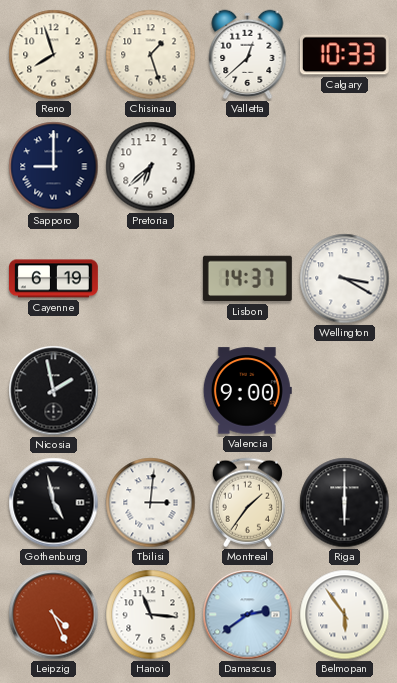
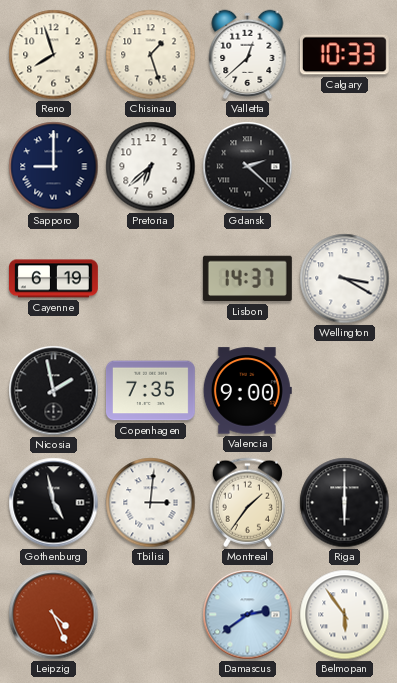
Gdansk: none -> 2:22 (248, 167)
Copenhagen: none -> 7:35 (150, 391)
Hanoi: 11:16 -> none (151, 615)
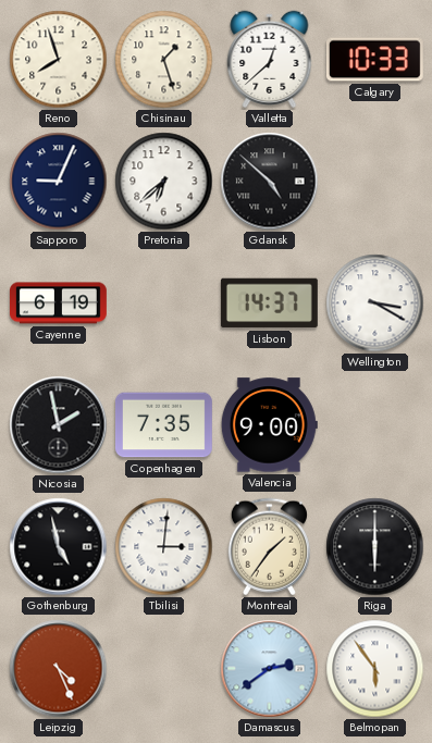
Sapporo: 9:00 -> 9:04 (59, 182)
Gdansk: 2:22 -> 4:52 (270, 182)
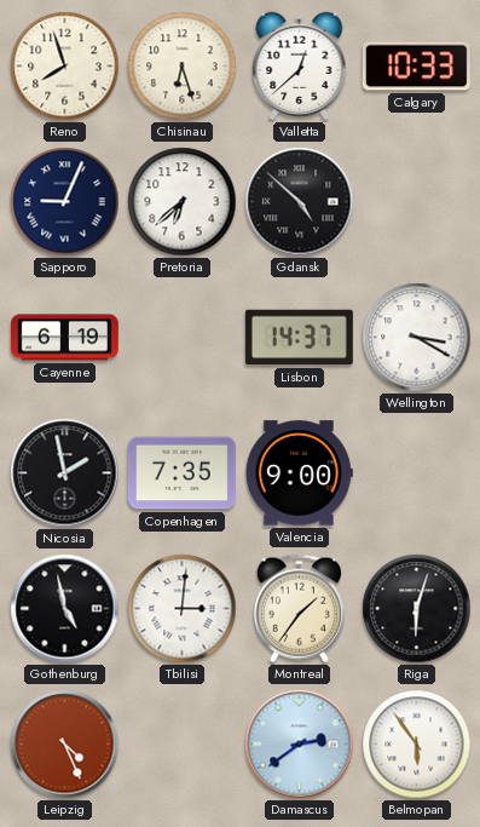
Chisinau: 1:27 -> 6:27 (183, 67)
Riga: 6:00 -> 6:03 (417, 609)
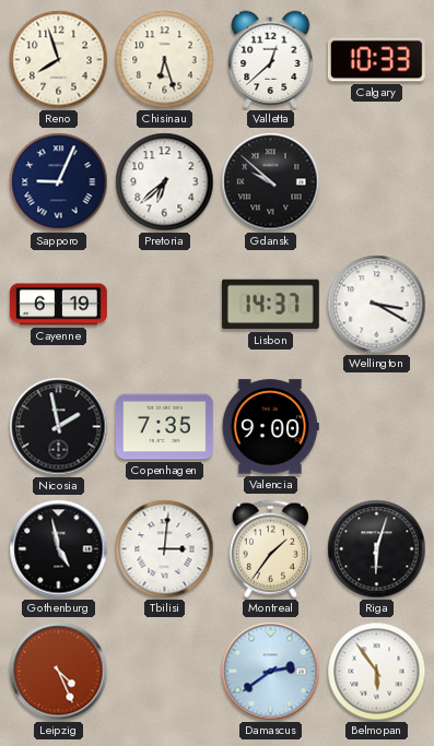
Gdansk: 4:52 -> 9:52 (271, 182)
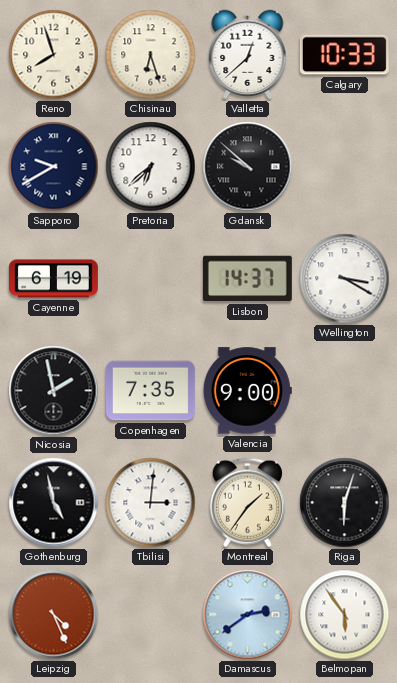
Sapporo: 9:04 -> 9:40 (54, 167)
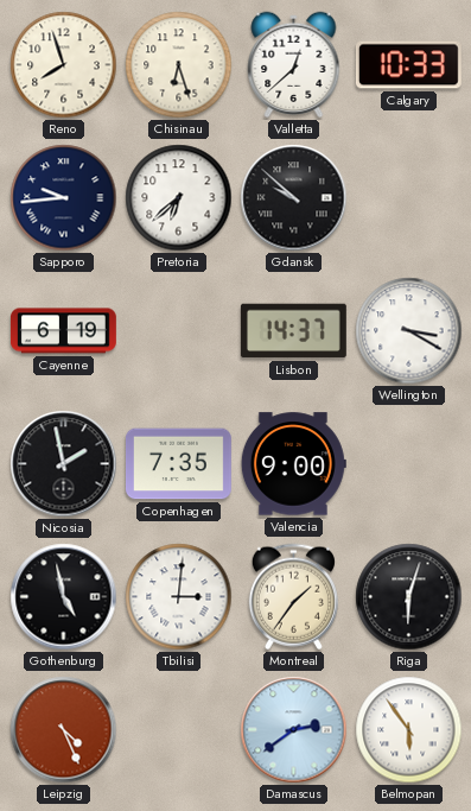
Sapporo: 9:40 -> 9:44 (64, 198)
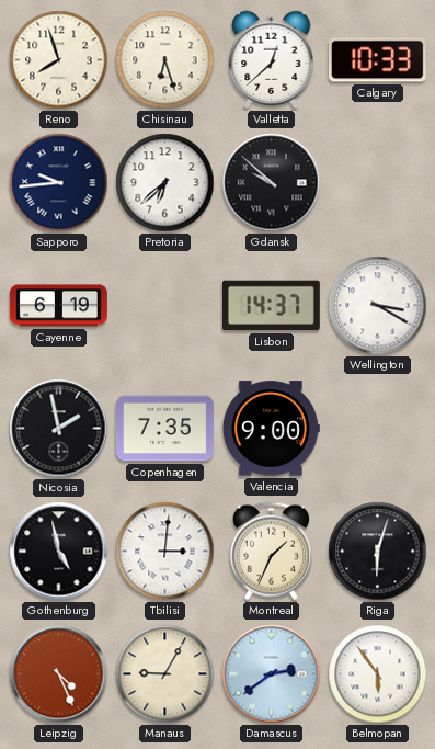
Montreal: 1:36 -> 1:34 (271, 552)
Manaus: none -> 9:05 (165, 674)
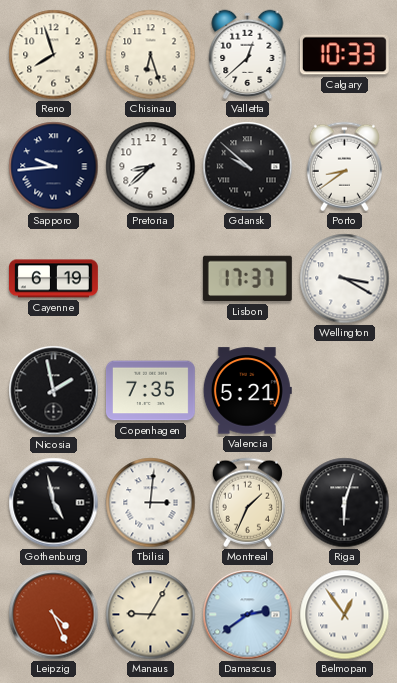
Pretoria: 6:38 -> 8:38 (151, 167)
Porto: none -> 8:39 (344, 167)
Lisbon: 14:37 -> 17:37 (247, 279)
Valencia: 9:00 -> 5:21 (247, 391)
Belmopan: 5:54 -> 12:54 (345, 615)
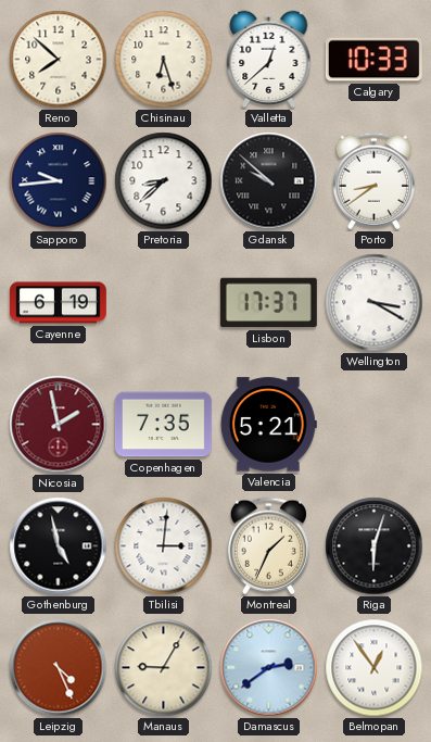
Reno: 7:57 -> 7:52 (59, 60)
Nicosia dial: black -> burgundy (59, 425)
